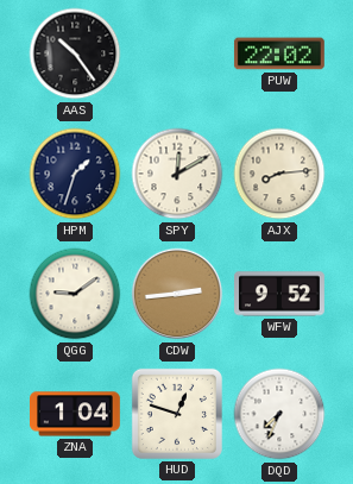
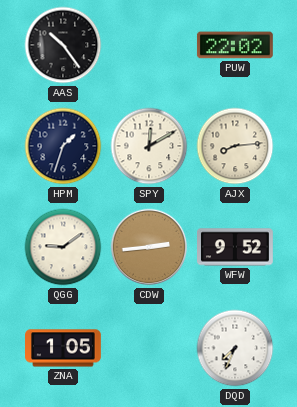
ZNA: 1:04 -> 1:05 (64, 348)
HUD: 12:48 -> none (177, 414)
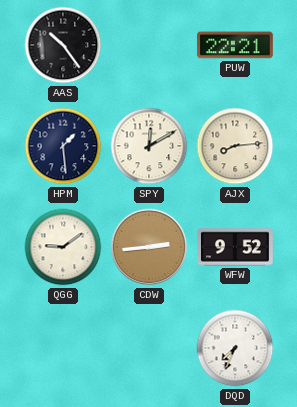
PUW: 22:02 -> 22:21 (235, 45)
HPM: 1:33 -> 1:29 (63, 146)
ZNA: 1:05 -> none (64, 348)
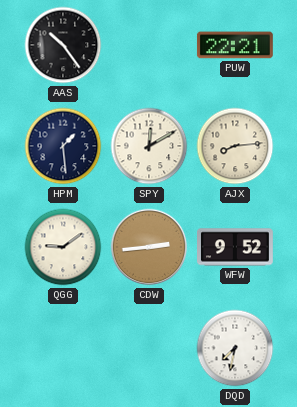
DQD: 7:34 -> 7:32 (235, 348)
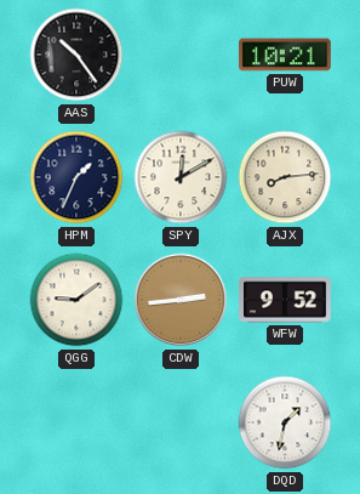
PUW: 22:21 -> 10:21 (285, 55)
HPM: 1:29 -> 1:34 (76, 177)
DQD: 7:32 -> 1:32 (285, 422)
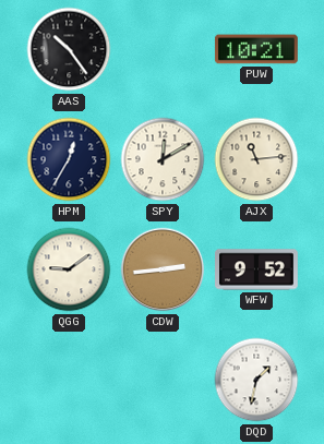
HPM: 1:34 -> 12:35 (69, 159)
AJX: 8:14 -> 11:14 (256, 159)
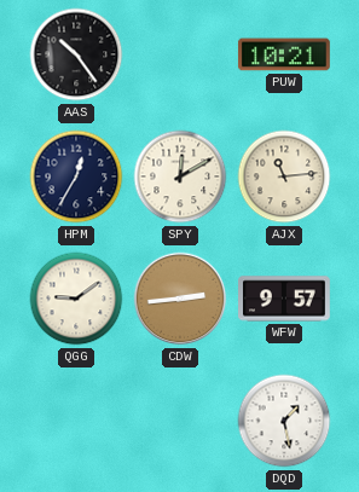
WFW: 9:52 -> 9:57 (285, 299)
DQD: 1:32 -> 1:28 (284, 421)
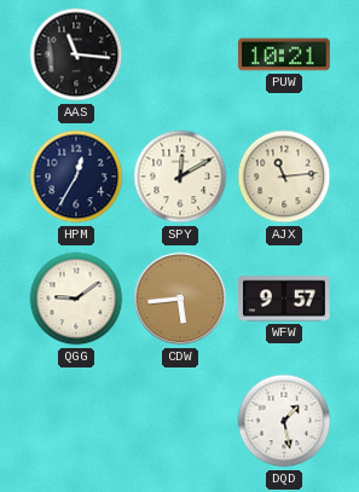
AAS: 10:24 -> 11:16 (76, 54)
CDW: 2:44 -> 5:44 (180, 299)
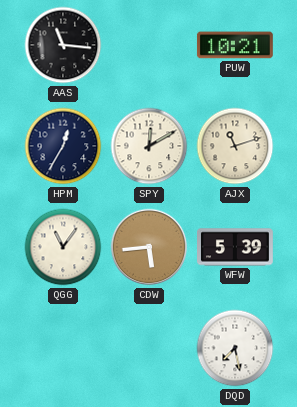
AJX: 11:14 -> 11:12 (235, 146)
QGG: 9:09 -> 11:06 (63, 247)
WFW: 9:57 -> 5:39 (236, 247)
DQD: 1:28 -> 7:28 (235, 348)
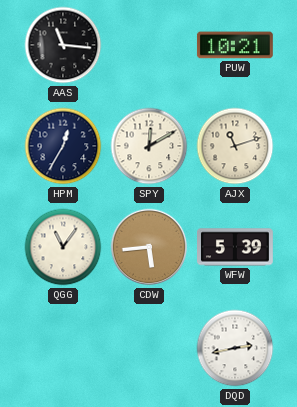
DQD: 7:28 -> 2:43 (235, 348)
